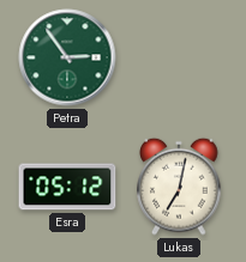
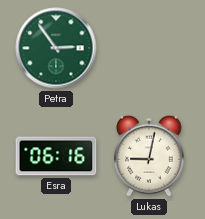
Esra: 05:12 -> 06:16 (56, 156)
Lukas: 7:02 -> 9:02 (149, 156)
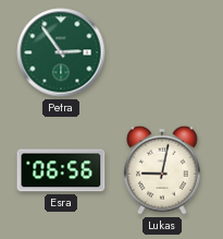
Esra: 06:16 -> 06:56 (61, 170)
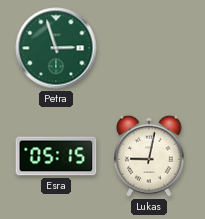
Petra: 2:54 -> 2:57 (56, 48)
Esra: 06:56 -> 05:15 (56, 156)
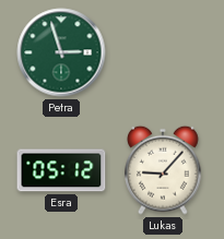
Esra: 05:15 -> 05:12 (61, 170)
Lukas: 9:02 -> 9:07 (163, 170)
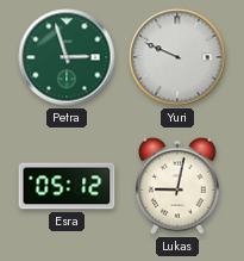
Yuri: none -> 9:49 (177, 57)
Lukas: 9:07 -> 9:02 (177, 186)
